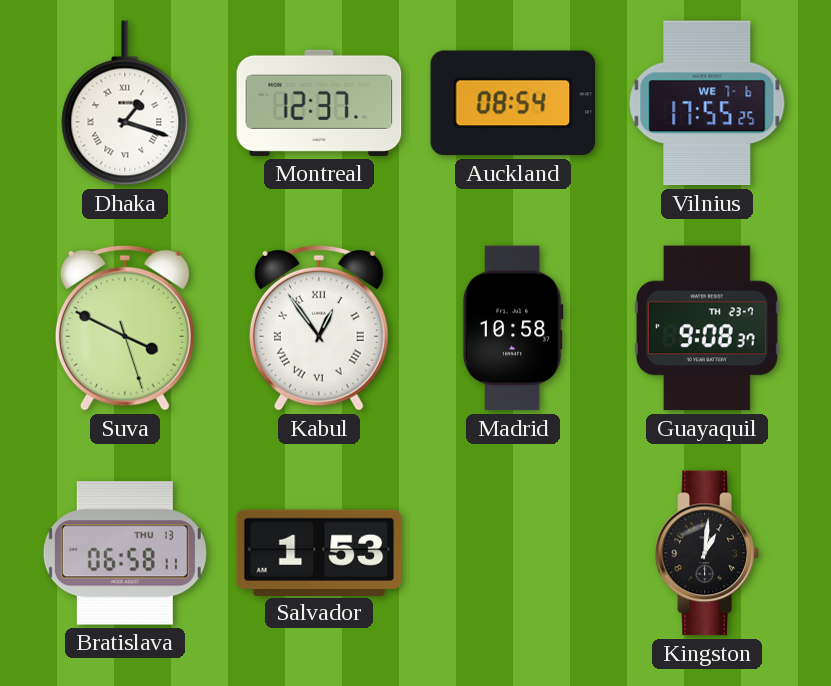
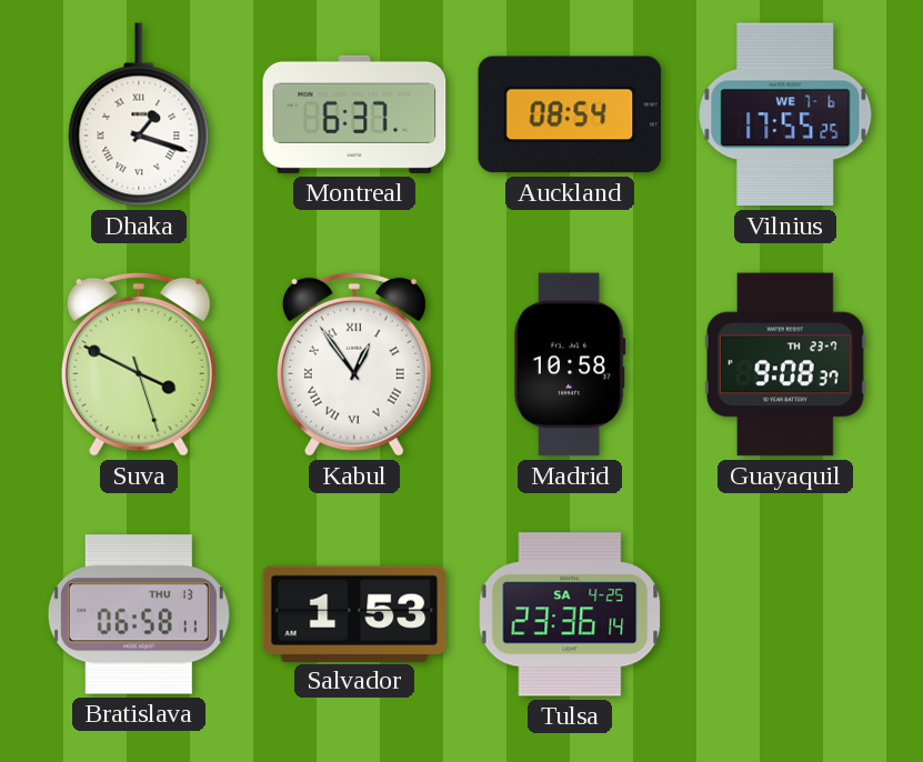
Montreal: 12:37 -> 6:37 (354, 114)
Tulsa: none -> 23:36 (570, 614)
Kingston: 1:01 -> none (707, 553)
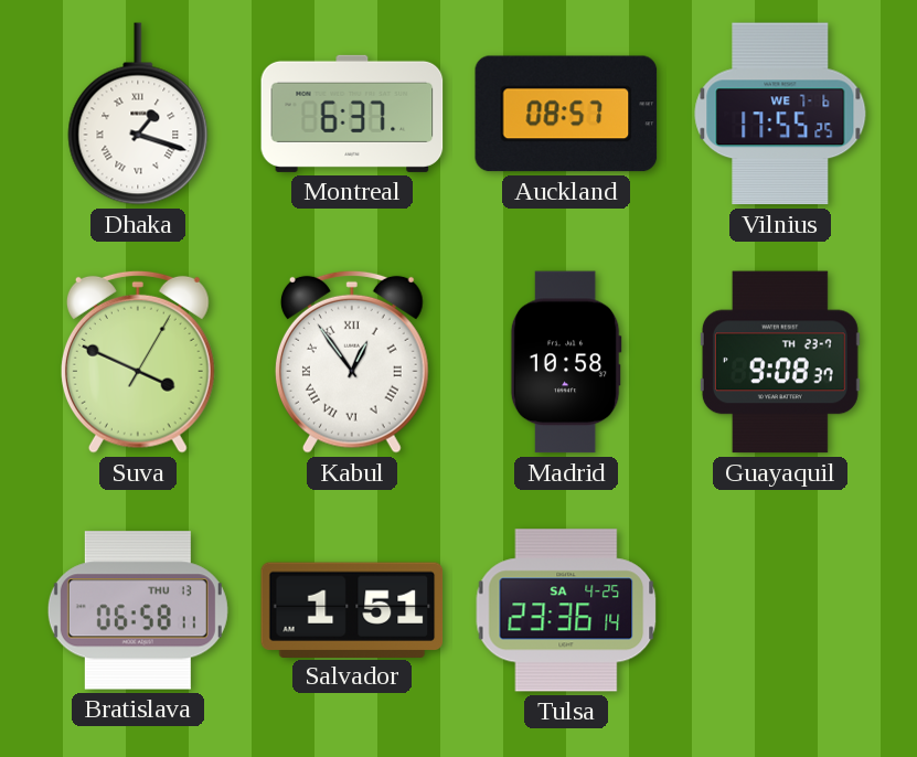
Auckland: 08:54 -> 08:57 (566, 114)
Suva: 3:49:27 -> 3:49:05 (138, 362)
Salvador: 1:53 -> 1:51 (352, 609)
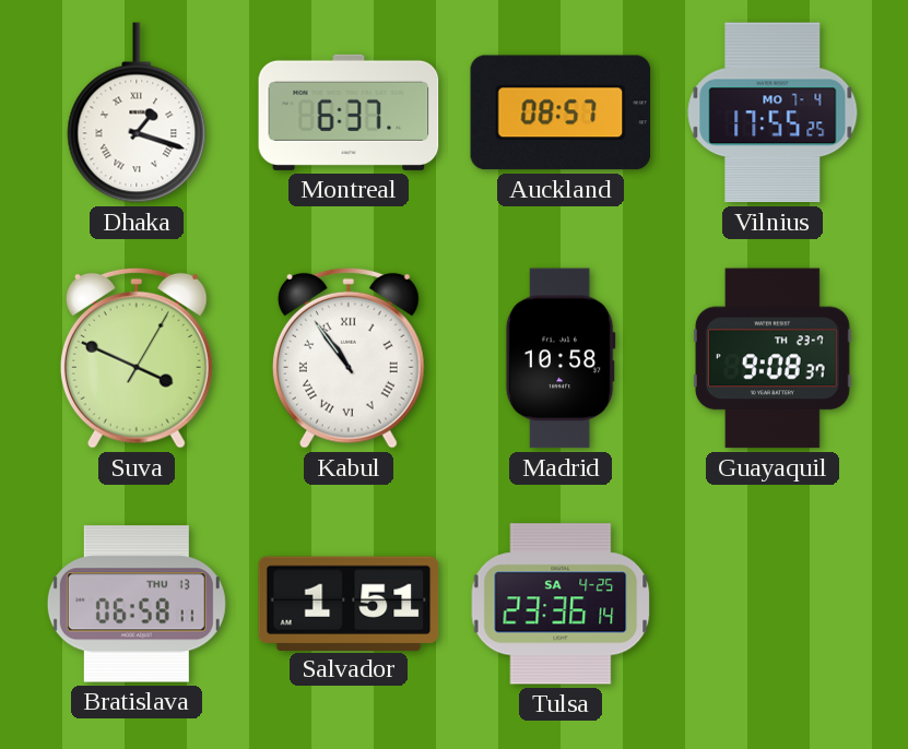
Vilnius date: WE 7-6 -> MO 7-4 (773, 112)
Kabul: 12:54 -> 10:54 (349, 358)
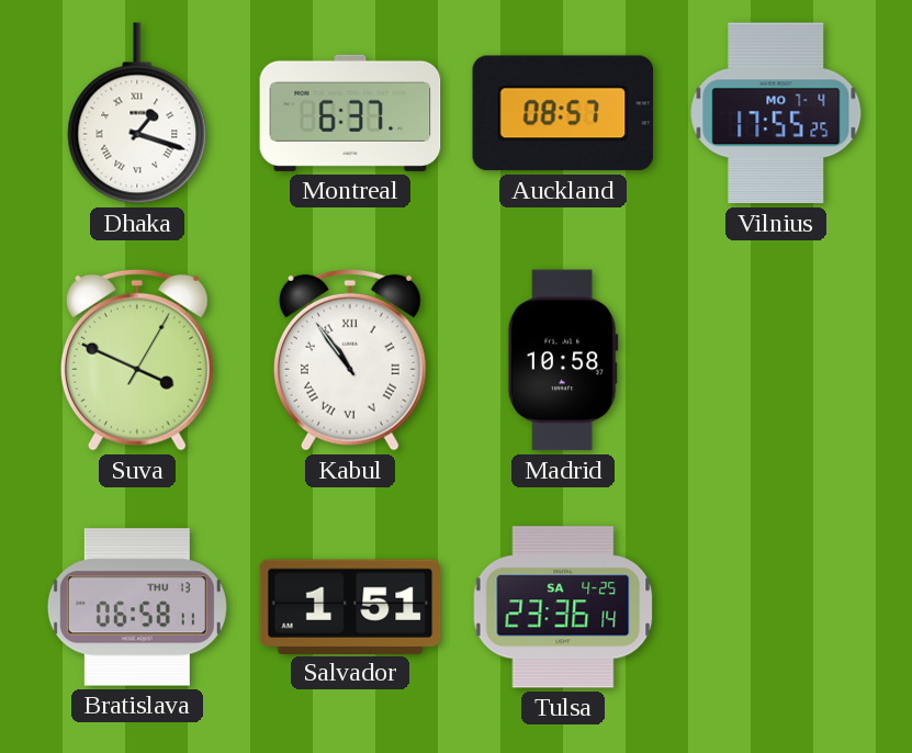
Guayaquil: 9:08 -> none (773, 358)
